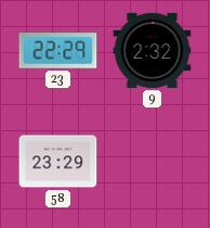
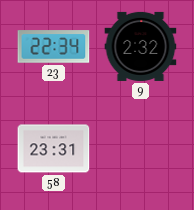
23: 22:29 -> 22:34 (54, 47)
58: 23:29 -> 23:31 (54, 149)
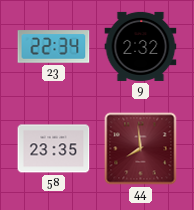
58: 23:31 -> 23:35 (54, 149)
44: none -> 7:59 (141, 149)
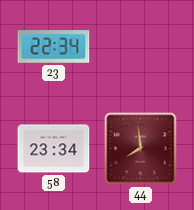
9: 2:32 -> none (141, 46)
58: 23:35 -> 23:34 (54, 149)
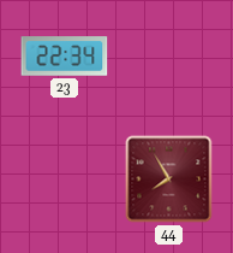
58: 23:34 -> none (54, 149)
44: 7:59 -> 7:55 (169, 180)
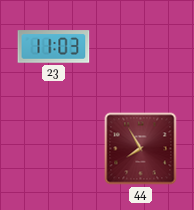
23: 22:34 -> 11:03 (54, 47)
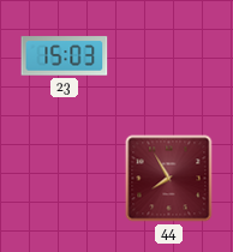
23: 11:03 -> 15:03 (65, 56)
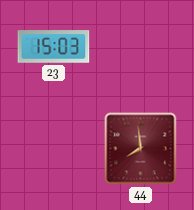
44: 7:55 -> 7:59 (141, 149)
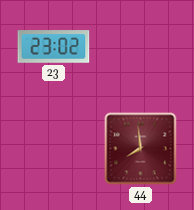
23: 15:03 -> 23:02 (54, 47)
